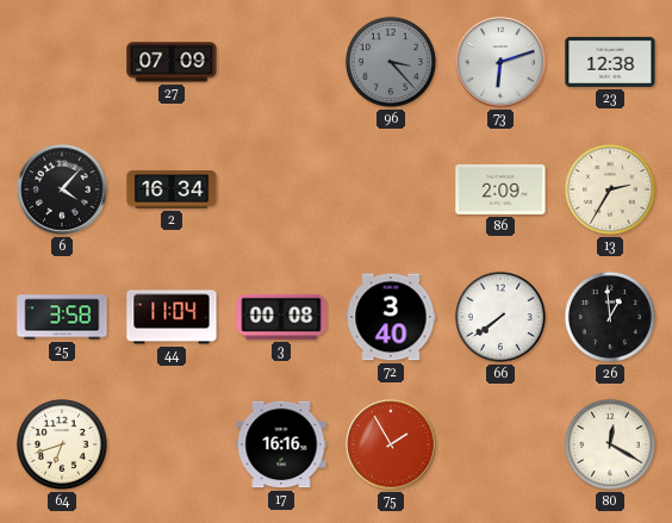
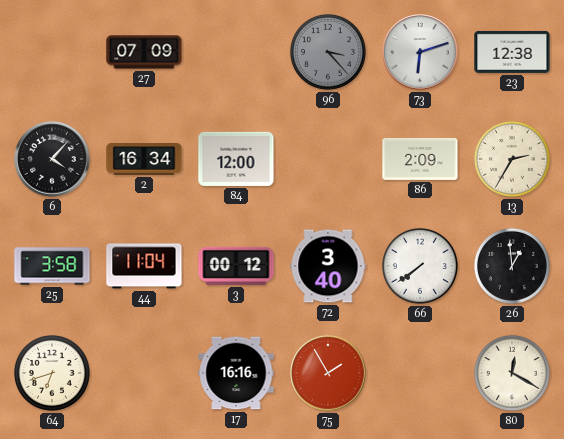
84: none -> 12:00 (236, 159)
3: 00:08 -> 00:12 (236, 266)
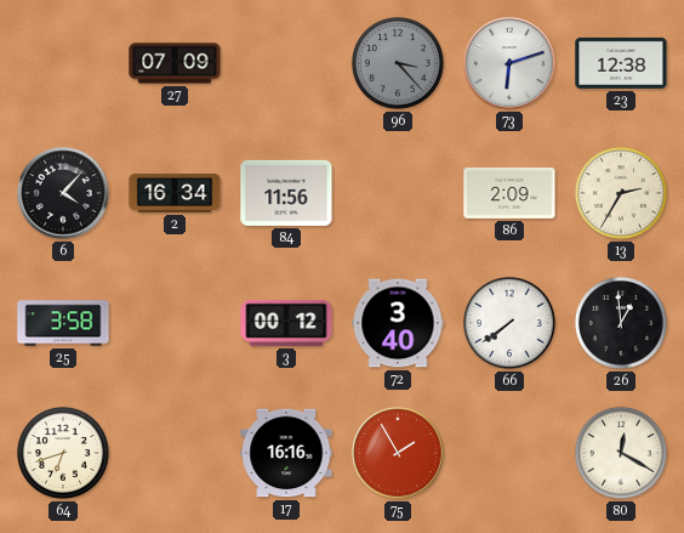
84: 12:00 -> 11:56 (286, 193)
44: 11:04 -> none (144, 266)
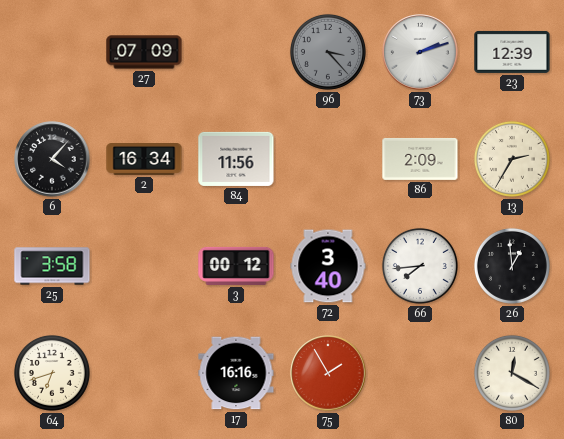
73: 6:12 -> 2:12 (420, 52)
23: 12:38 -> 12:39 (512, 52)
66: 7:39 -> 7:44 (420, 266)
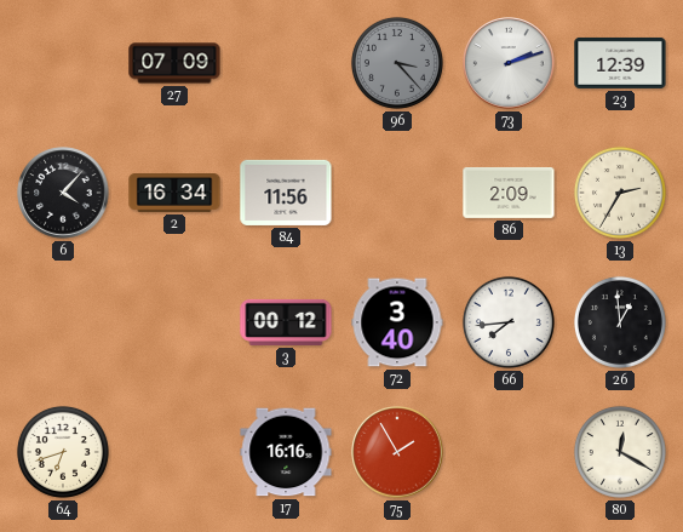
25: 3:58 -> none (52, 266)
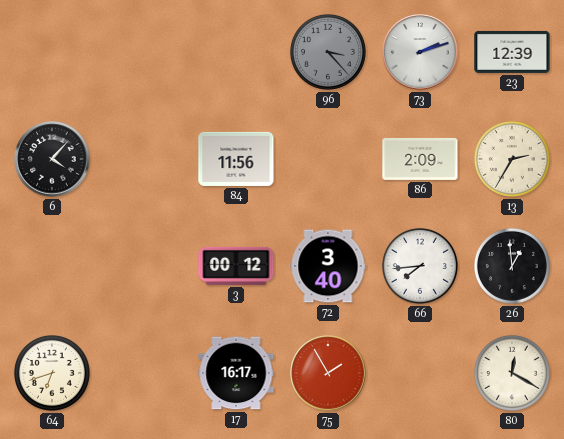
27: 07:09 -> none (174, 63)
2: 16:34 -> none (174, 194)
17: 16:16 -> 16:17 (236, 373)
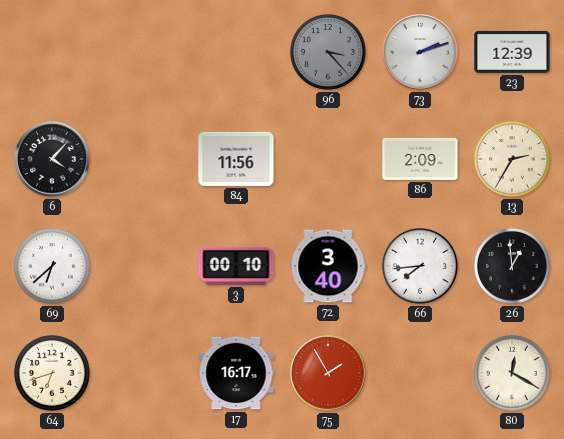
69: none -> 6:38 (52, 266)
3: 00:12 -> 00:10 (236, 266)
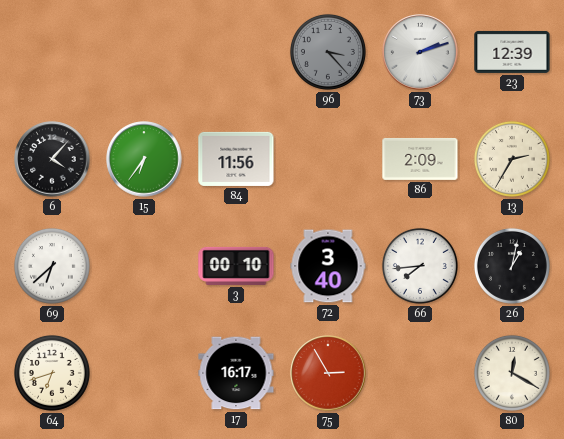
15: none -> 6:36 (144, 159)
26: 12:59 -> 1:02 (512, 266)
75: 1:55 -> 2:55 (328, 373)
